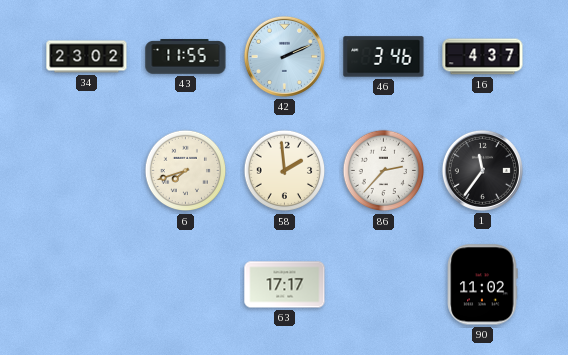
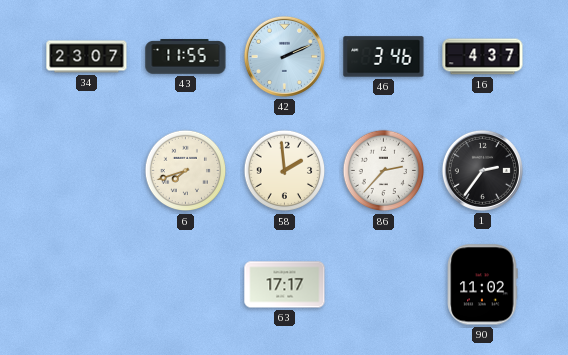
34: 23:02 -> 23:07 (87, 57)
1: 11:36 -> 2:36 (482, 170)
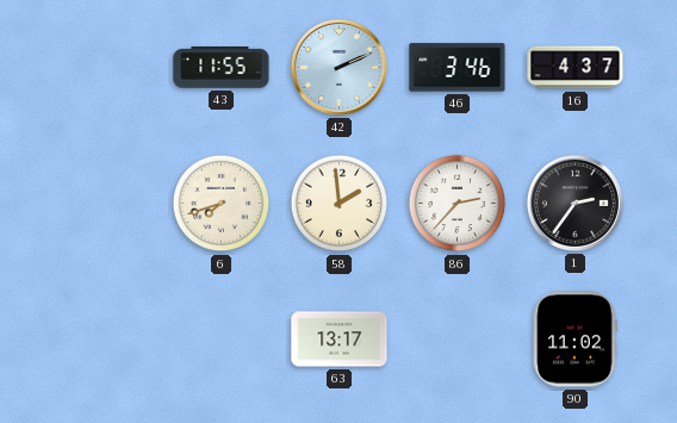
34: 23:07 -> none (87, 57)
63: 17:17 -> 13:17 (340, 340)
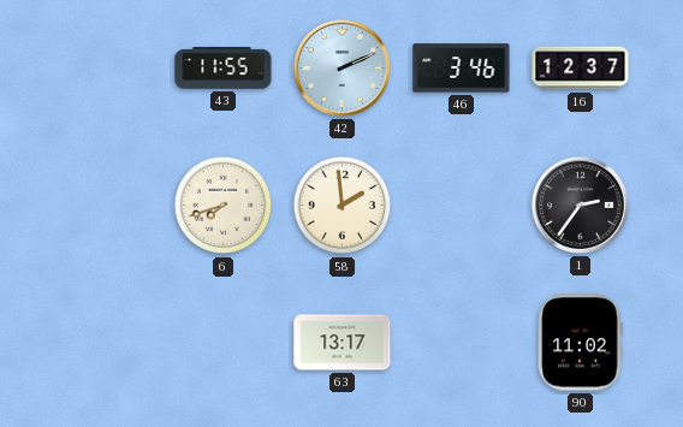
16: 4:37 -> 12:37 (581, 69)
86: 2:37 -> none (458, 204)
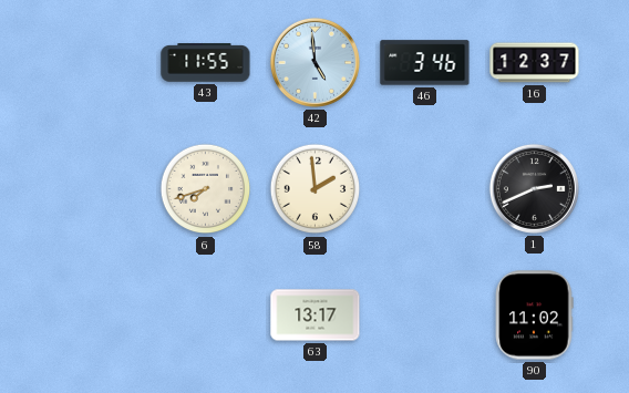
42: 2:11 -> 4:59 (314, 62)
1: 2:36 -> 2:41 (534, 188)
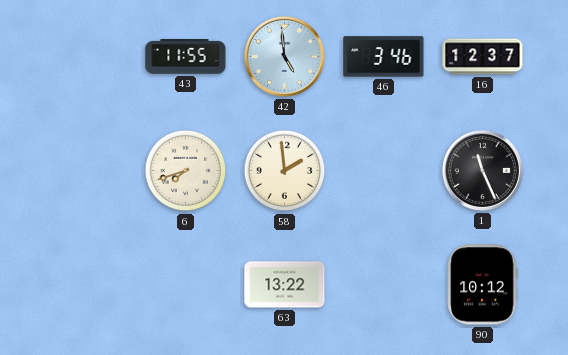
1: 2:41 -> 11:26 (482, 170)
63: 13:17 -> 13:22 (285, 285)
90: 11:02 -> 10:12 (482, 285)
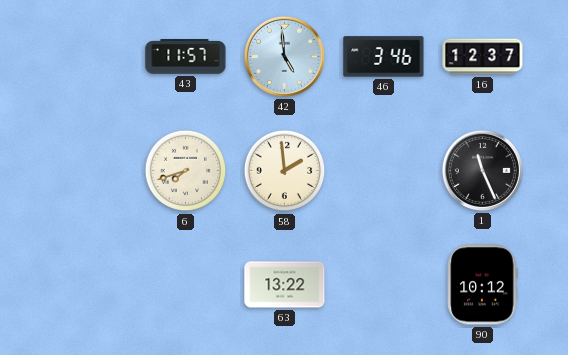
43: 11:55 -> 11:57 (186, 57)
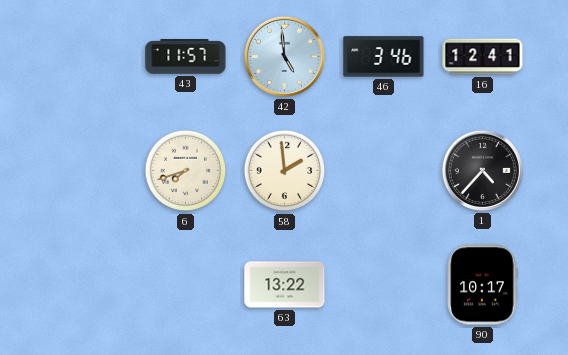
16: 12:37 -> 12:41 (483, 57)
1: 11:26 -> 4:37 (482, 170)
90: 10:12 -> 10:17 (482, 285)
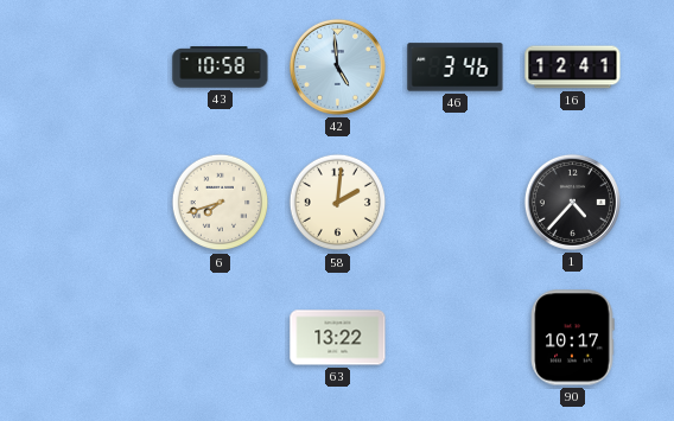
43: 11:57 -> 10:58 (221, 68)
58: 1:59 -> 2:01 (338, 203)
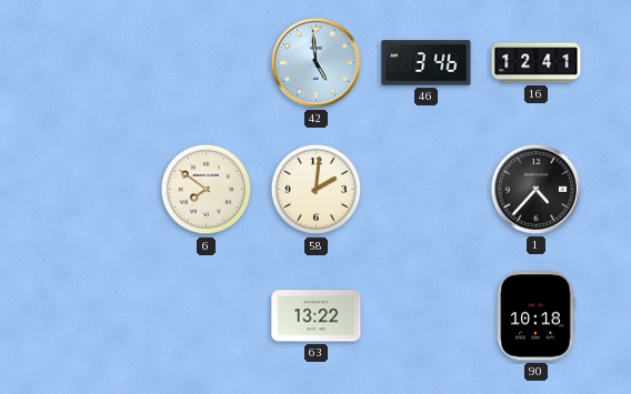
43: 10:58 -> none (221, 68)
6: 7:42 -> 7:51 (207, 190)
90: 10:17 -> 10:18 (535, 316)
